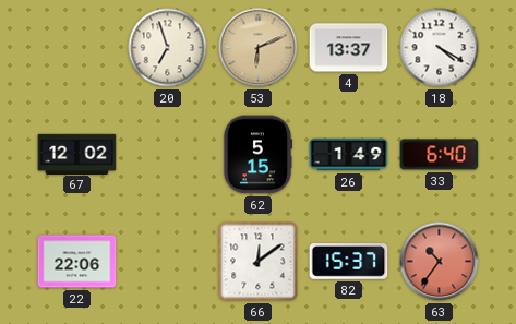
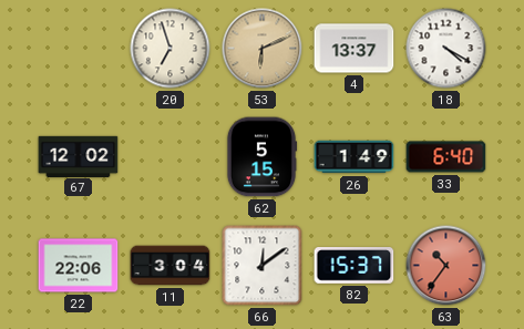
11: none -> 3:04 (171, 266)
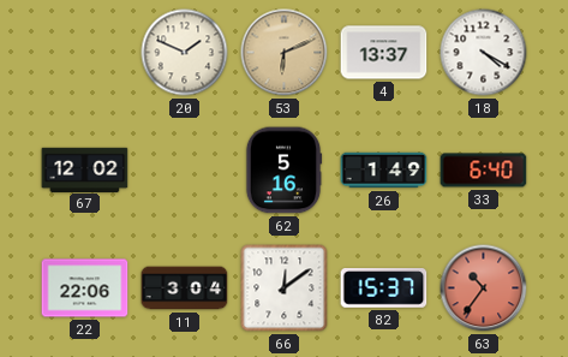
20: 6:57 -> 1:49 (185, 53)
62: 5:15 -> 5:16 (283, 171)
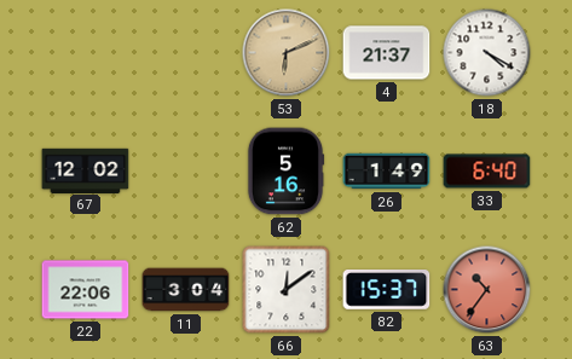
20: 1:49 -> none (185, 53)
4: 13:37 -> 21:37 (387, 53)
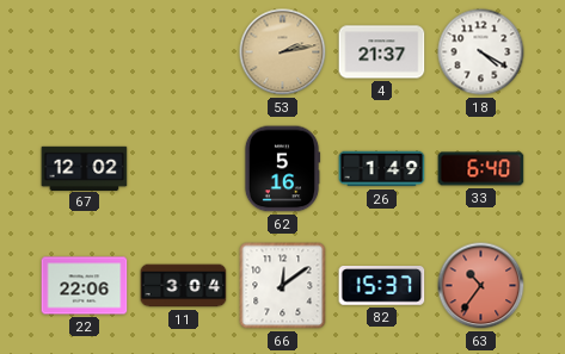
53: 6:11 -> 2:13 (283, 52)
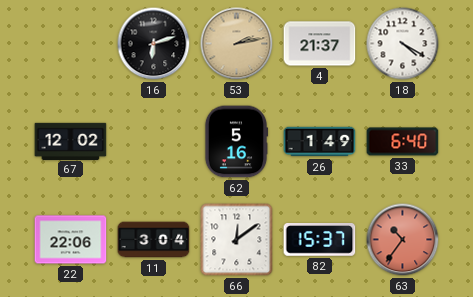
16: none -> 6:12 (154, 44)
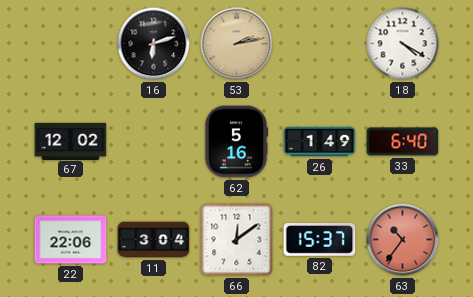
4: 21:37 -> none (320, 44)
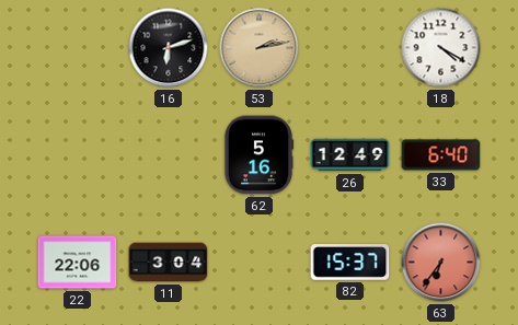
67: 12:02 -> none (71, 141)
26: 1:49 -> 12:49 (350, 155)
66: 12:09 -> none (237, 240)
63: 10:36 -> 6:36 (441, 263)
